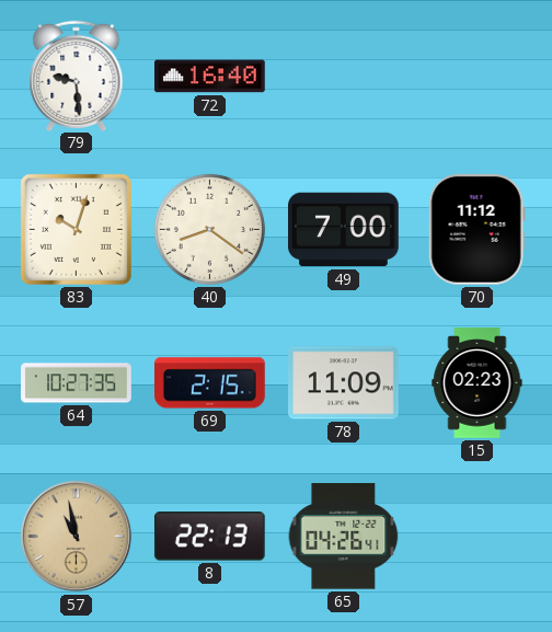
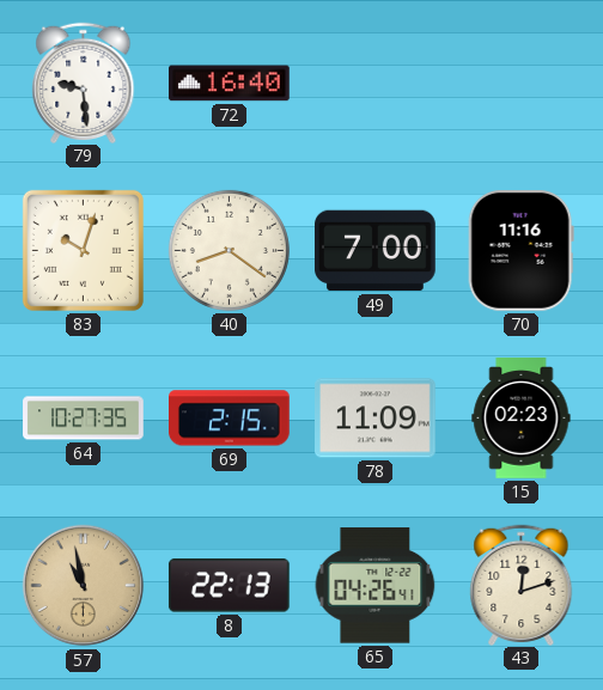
70: 11:12 -> 11:16 (520, 250)
43: none -> 12:12 (522, 585)
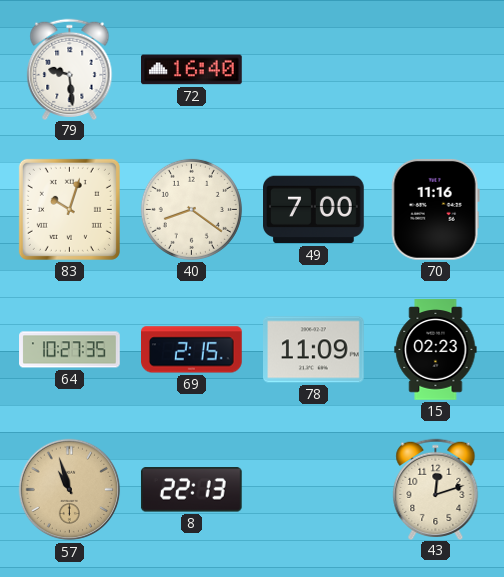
57: 10:58 -> 10:57 (70, 490)
65: 04:26 -> none (376, 586)
